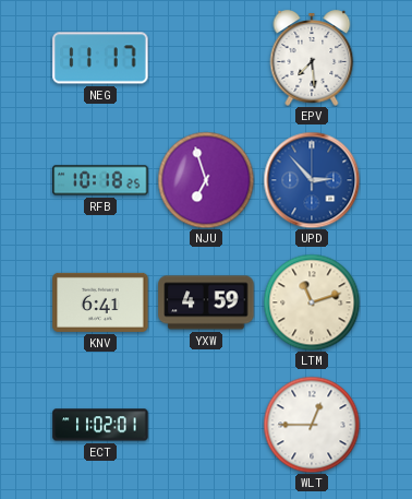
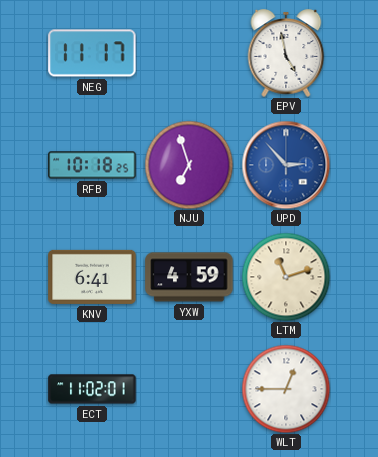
EPV: 7:29 -> 4:58 (286, 53)
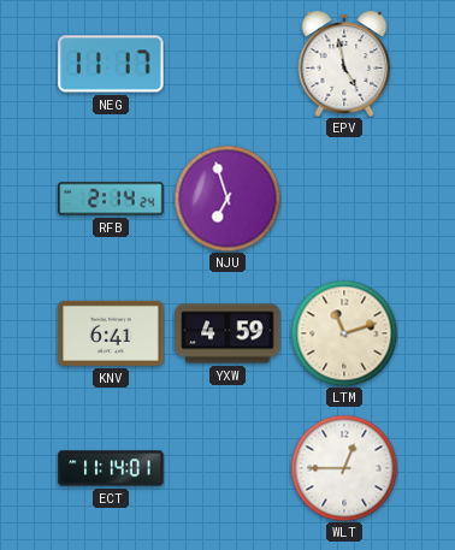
RFB: 10:18 -> 2:14 (111, 199)
UPD: 2:53 -> none (286, 165)
ECT: 11:02 -> 11:14 (111, 468)
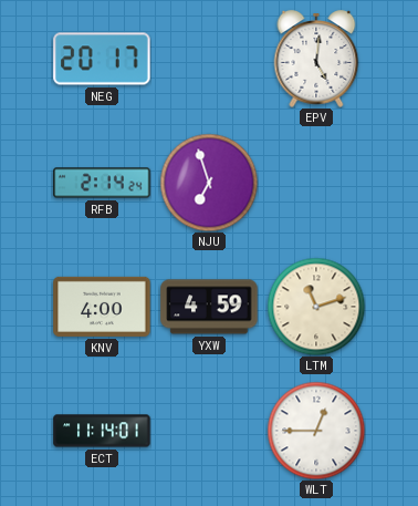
NEG: 11:17 -> 20:17 (102, 59)
EPV: 4:58 -> 5:01 (316, 59)
KNV: 6:41 -> 4:00 (102, 307)
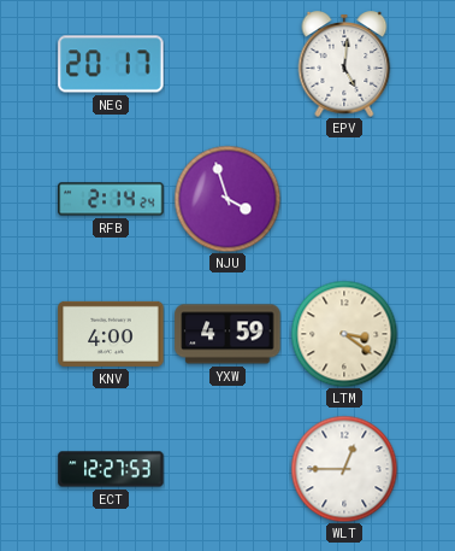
NJU: 6:57 -> 3:57 (227, 199)
LTM: 11:12 -> 3:21 (344, 334)
ECT: 11:14 -> 12:27 (111, 469)
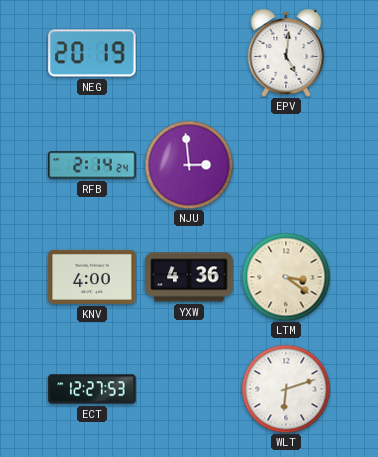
NEG: 20:17 -> 20:19 (92, 53)
NJU: 3:57 -> 2:59 (189, 165)
YXW: 4:59 -> 4:36 (189, 277)
WLT: 12:45 -> 6:12 (286, 389)
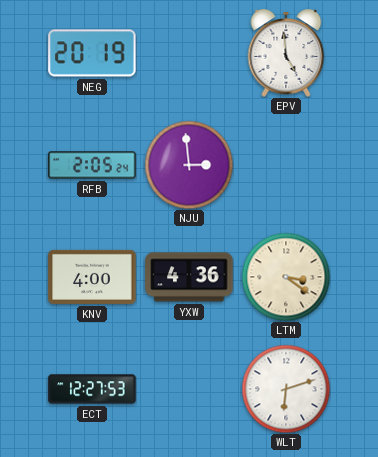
EPV: 5:01 -> 4:59 (286, 53)
RFB: 2:14 -> 2:05 (92, 165)
